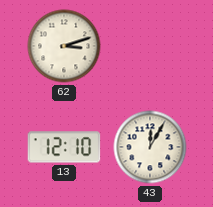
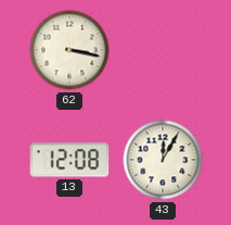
62: 3:12 -> 3:17 (69, 50)
13: 12:10 -> 12:08 (69, 160)
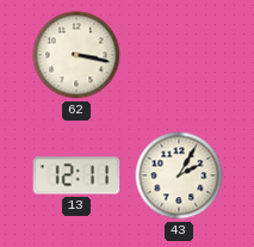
13: 12:08 -> 12:11 (76, 175)
43: 12:05 -> 2:05 (179, 175)
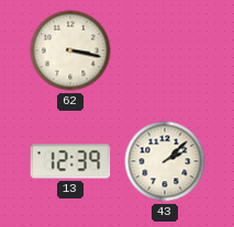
13: 12:11 -> 12:39 (70, 161)
43: 2:05 -> 2:08 (165, 161)
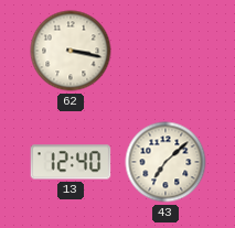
13: 12:39 -> 12:40 (71, 162)
43: 2:08 -> 7:08 (165, 162)
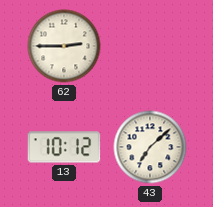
62: 3:17 -> 2:45 (64, 46)
13: 12:40 -> 10:12 (64, 147)
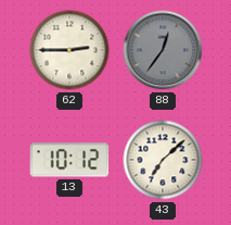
88: none -> 12:36 (163, 50)
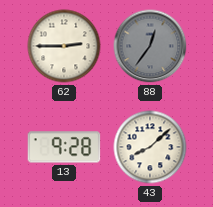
13: 10:12 -> 9:28 (64, 147)
43: 7:08 -> 8:08 (150, 147)
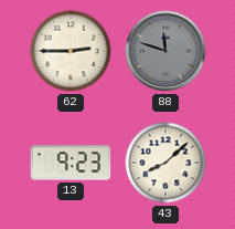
88: 12:36 -> 11:48 (165, 51)
13: 9:28 -> 9:23 (71, 163)
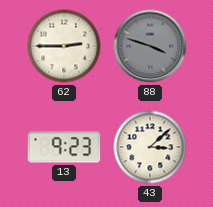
88: 11:48 -> 3:48 (150, 46)
43: 8:08 -> 3:08 (150, 147)
